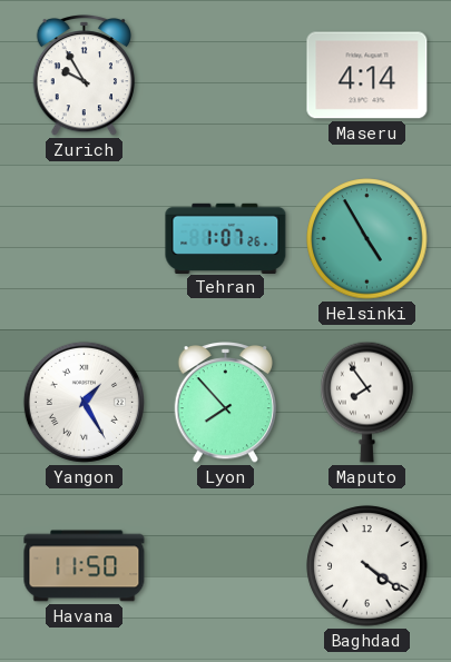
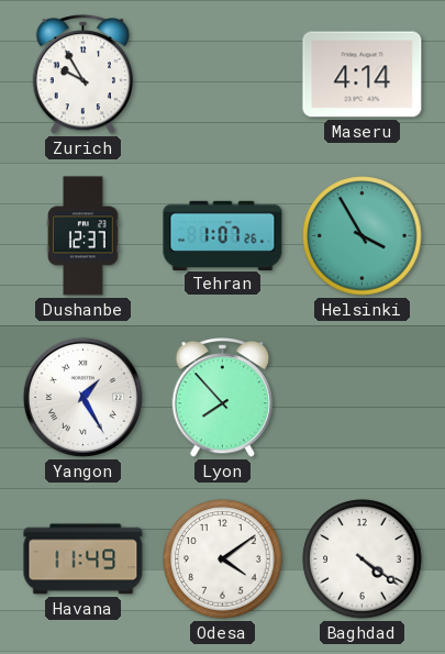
Dushanbe: none -> 12:37 (84, 236)
Helsinki: 4:55 -> 3:55 (363, 236)
Maputo: 7:54 -> none (367, 402)
Havana: 11:50 -> 11:49 (84, 559)
Odesa: none -> 4:09 (223, 559)
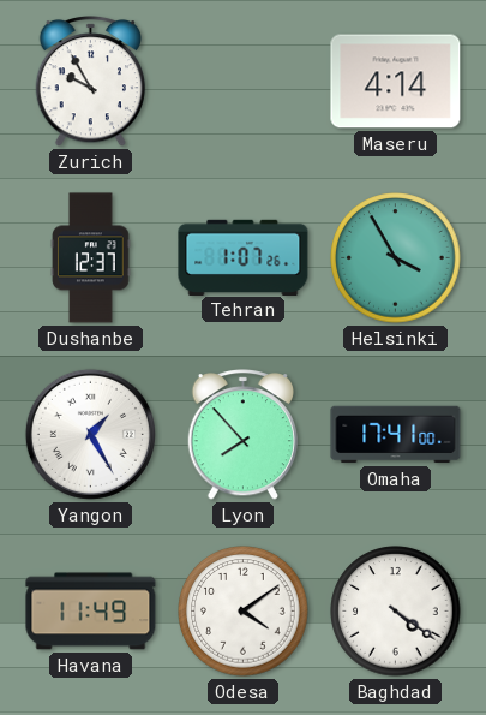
Omaha: none -> 17:41 (396, 435)
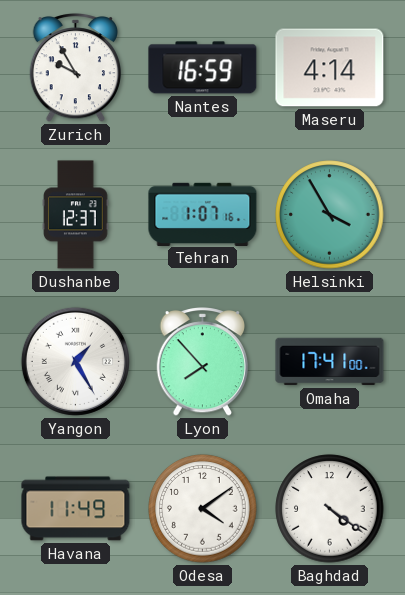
Nantes: none -> 16:59 (203, 68)
Tehran: 1:07:26 -> 1:07:16 (203, 214)
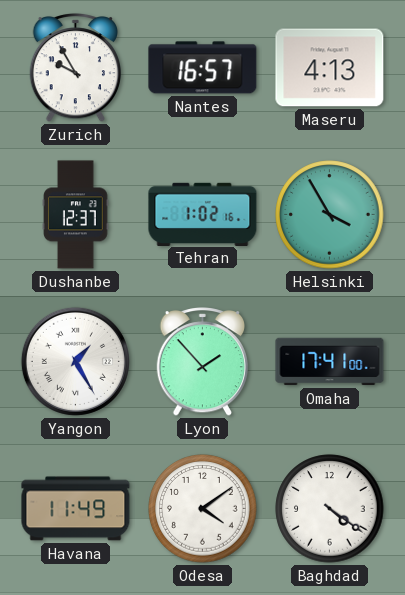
Nantes: 16:59 -> 16:57 (203, 68)
Maseru: 4:14 -> 4:13 (330, 68)
Tehran: 1:07 -> 1:02 (203, 214)
Lyon: 7:53 -> 1:53 (203, 362)
